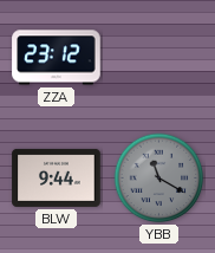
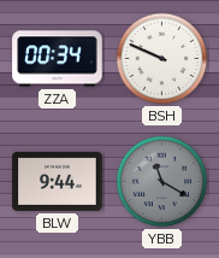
ZZA: 23:12 -> 00:34 (58, 59)
BSH: none -> 9:49 (162, 59)
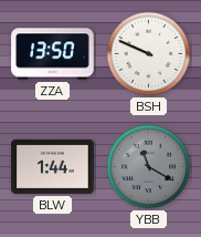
ZZA: 00:34 -> 13:50 (53, 54)
BLW: 9:44 -> 1:44 (53, 166)
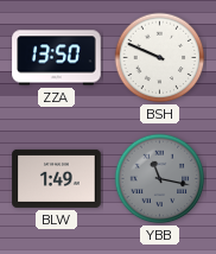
BLW: 1:44 -> 1:49 (57, 178)
YBB: 11:20 -> 11:17 (160, 179)
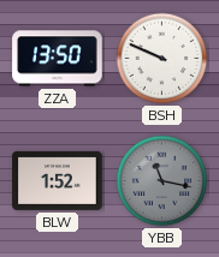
BLW: 1:49 -> 1:52 (58, 180)
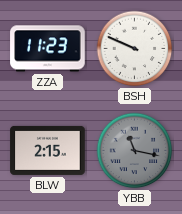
ZZA: 13:50 -> 11:23 (48, 49)
BLW: 1:52 -> 2:15 (48, 150)
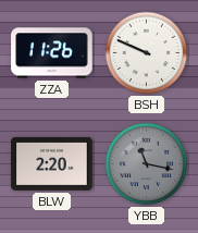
ZZA: 11:23 -> 11:26 (52, 53)
BLW: 2:15 -> 2:20 (52, 163)
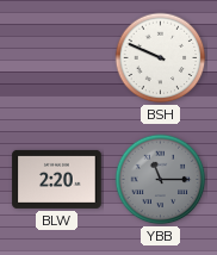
ZZA: 11:26 -> none (52, 53)
YBB: 11:17 -> 11:15 (161, 180)
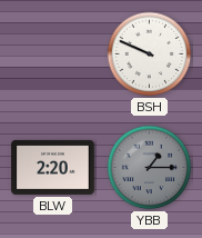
YBB: 11:15 -> 1:15 (150, 168)
